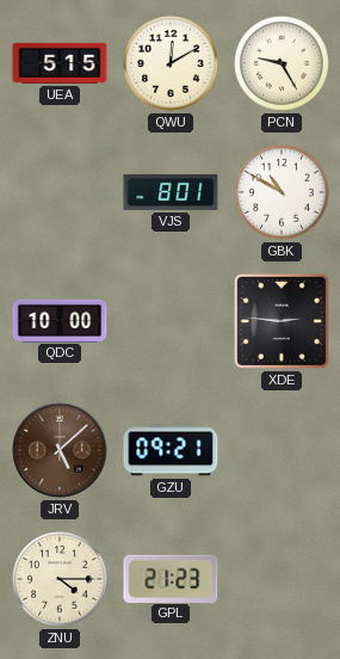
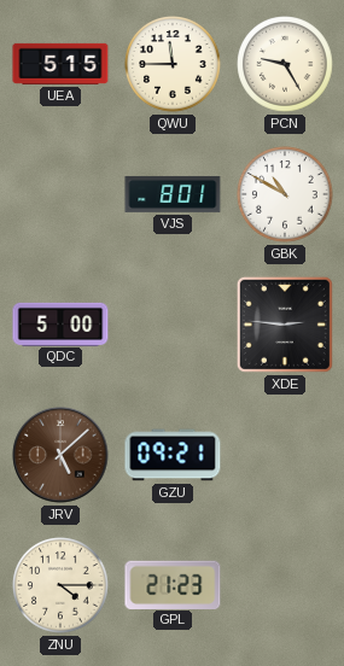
QWU: 12:10 -> 11:45 (173, 64)
QDC: 10:00 -> 5:00 (60, 323)
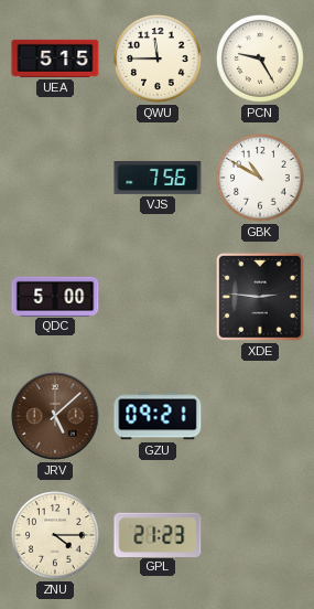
VJS: 8:01 -> 7:56 (158, 178)
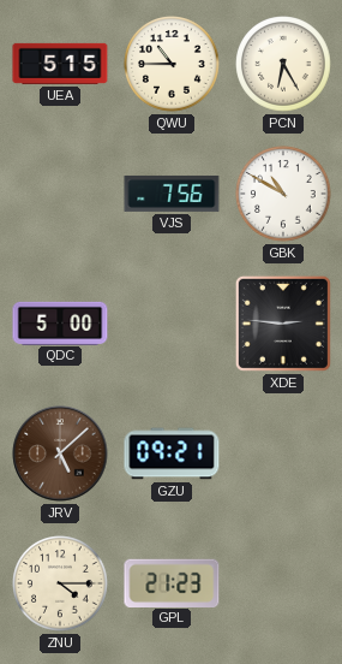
QWU: 11:45 -> 10:45 (172, 64)
PCN: 9:25 -> 6:25 (283, 64)
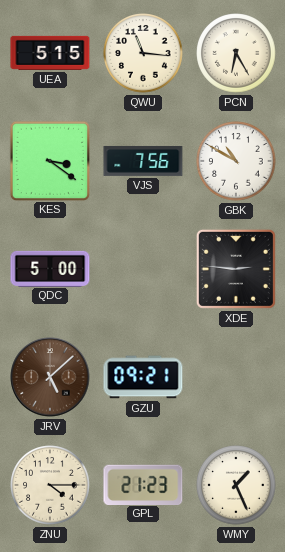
QWU: 10:45 -> 11:16 (143, 53)
KES: none -> 3:21 (49, 160)
WMY: none -> 1:26 (236, 485)
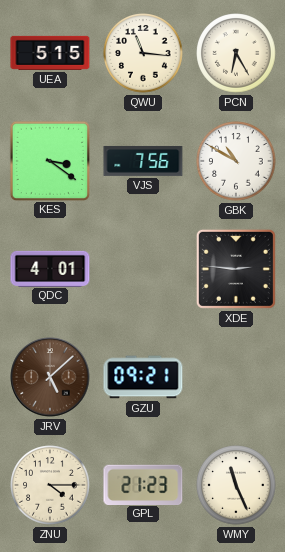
QDC: 5:00 -> 4:01 (50, 268)
WMY: 1:26 -> 11:26 (236, 485)
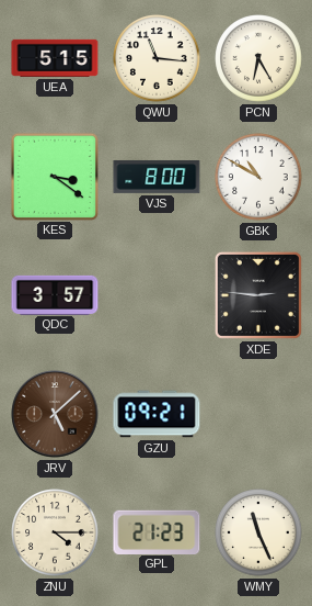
VJS: 7:56 -> 8:00 (157, 177)
QDC: 4:01 -> 3:57 (55, 294)
